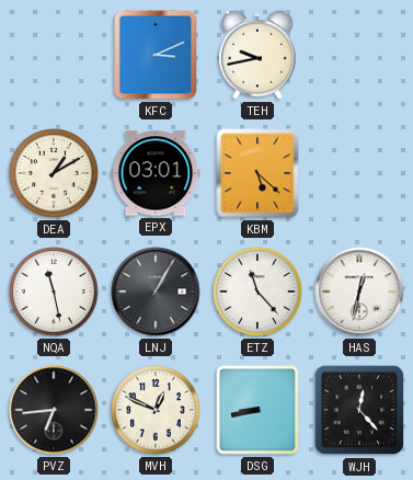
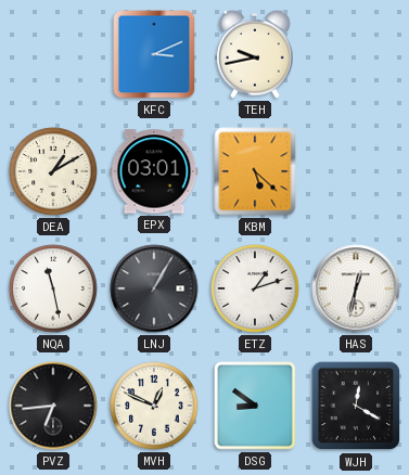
ETZ: 11:23 -> 1:12 (255, 288)
DSG: 8:43 -> 8:51 (255, 406)
WJH: 12:23 -> 12:20 (356, 406)
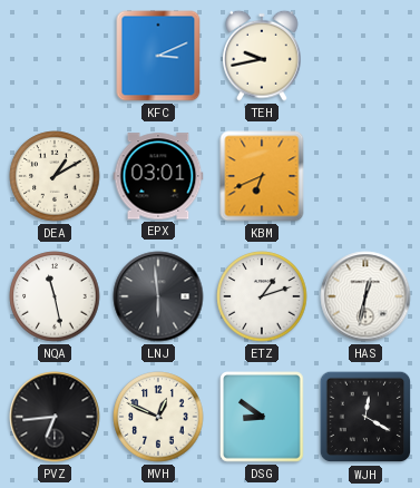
KBM: 5:22 -> 6:41 (262, 176)
LNJ: 1:05 -> 5:59 (158, 296)
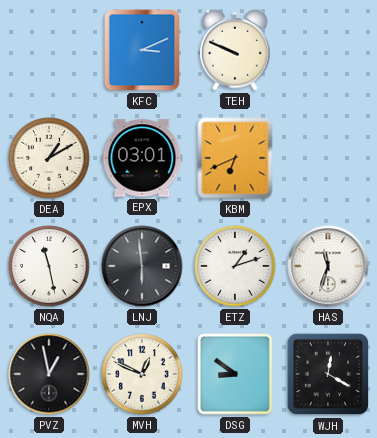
TEH: 9:43 -> 9:49 (235, 50)
HAS: 12:32 -> 11:33 (328, 266)
PVZ: 6:44 -> 12:58 (49, 374)
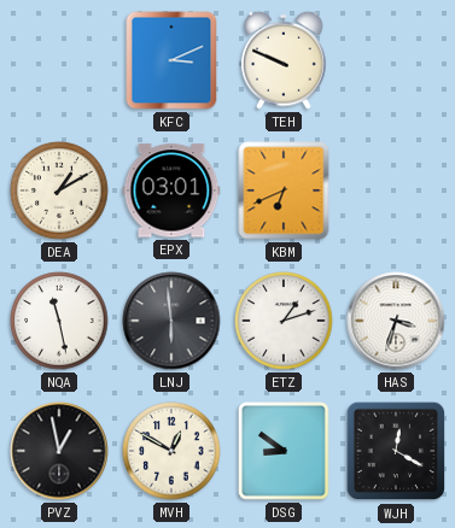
HAS: 11:33 -> 3:33 (396, 321)
MVH: 12:49 -> 12:50 (171, 451)
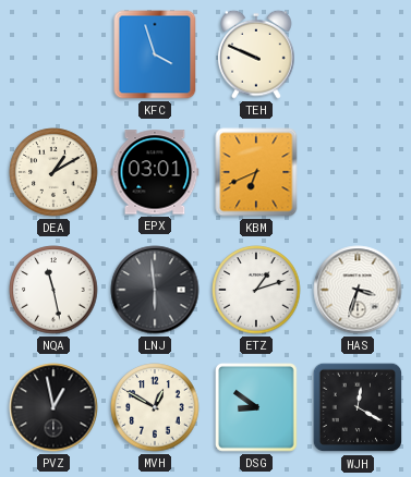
KFC: 3:11 -> 3:57 (155, 54)
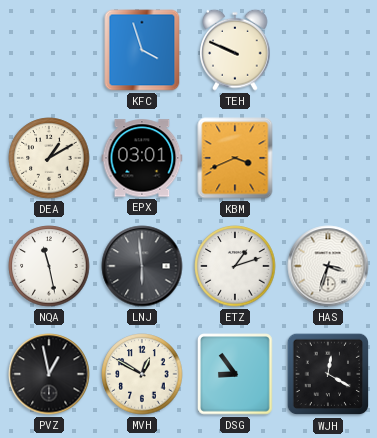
KBM: 6:41 -> 3:41 (235, 158)
DSG: 8:51 -> 8:54 (235, 374)
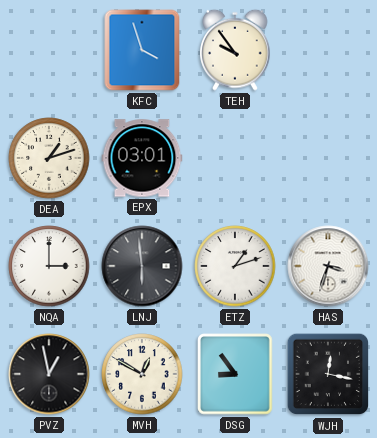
TEH: 9:49 -> 9:54 (235, 50)
DEA: 1:10 -> 1:12 (49, 158)
KBM: 3:41 -> none (235, 158)
NQA: 11:28 -> 3:00 (49, 266)
WJH: 12:20 -> 12:17 (328, 374)
